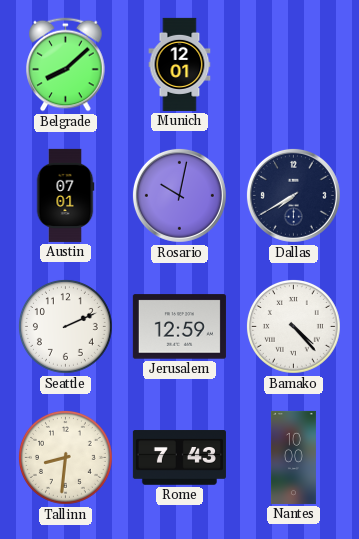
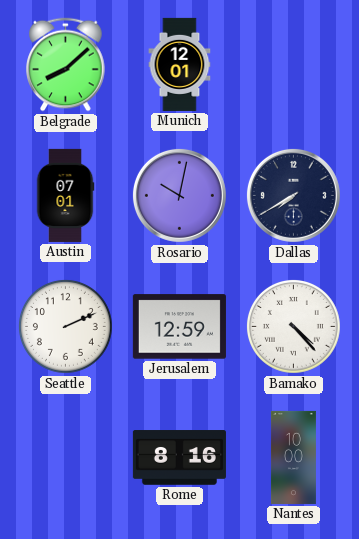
Tallinn: 8:31 -> none (65, 457)
Rome: 7:43 -> 8:16 (179, 458)
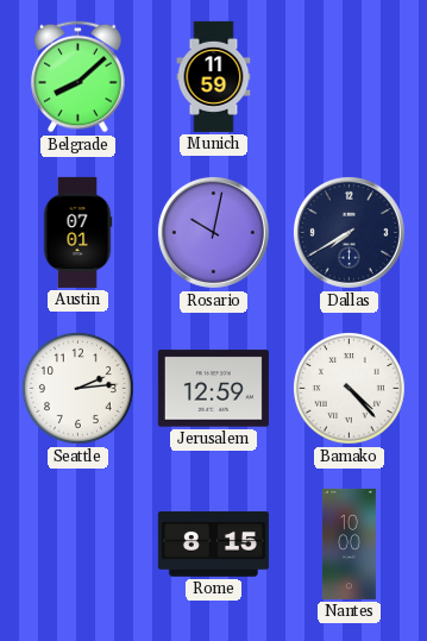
Munich: 12:01 -> 11:59 (214, 76)
Seattle: 2:11 -> 2:14 (77, 388)
Rome: 8:16 -> 8:15 (213, 545)
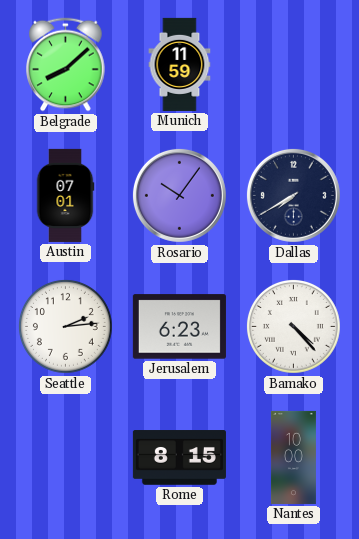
Rosario: 10:02 -> 10:06 (179, 195)
Jerusalem: 12:59 -> 6:23 (179, 327)
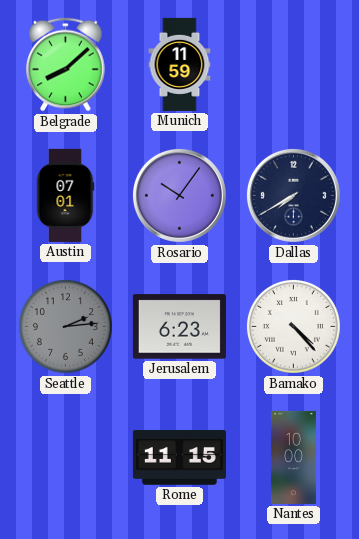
Seattle dial: white -> grey (65, 326)
Rome: 8:15 -> 11:15 (179, 458)
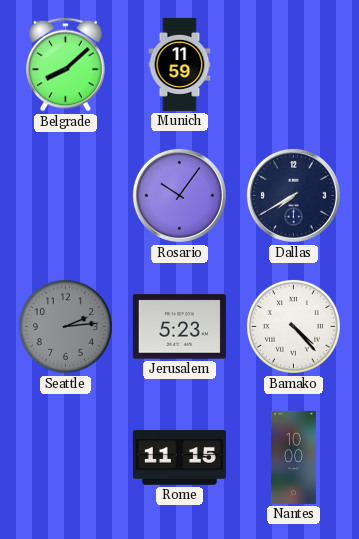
Austin: 07:01 -> none (65, 195)
Jerusalem: 6:23 -> 5:23 (179, 327)
